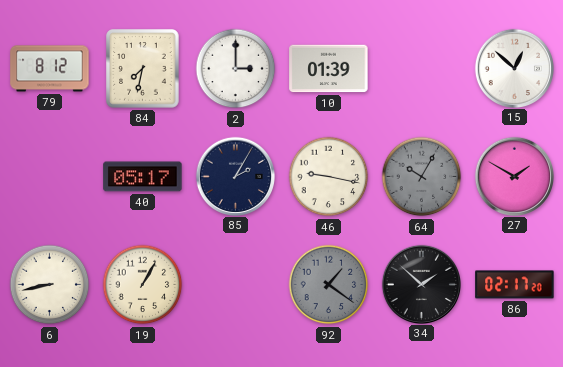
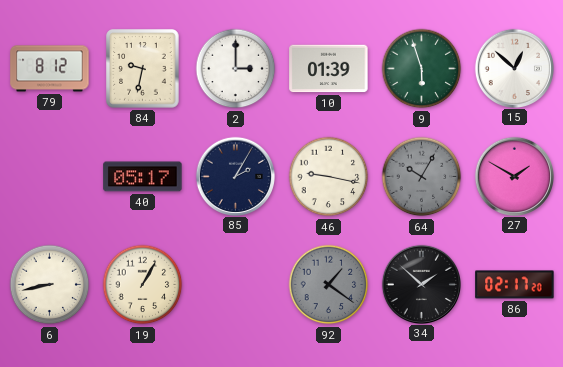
84: 7:32 -> 9:32 (143, 69)
9: none -> 5:57 (422, 69)
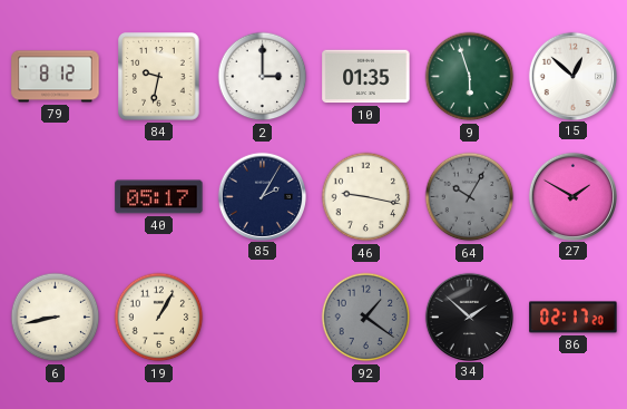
10: 01:39 -> 01:35 (366, 77)
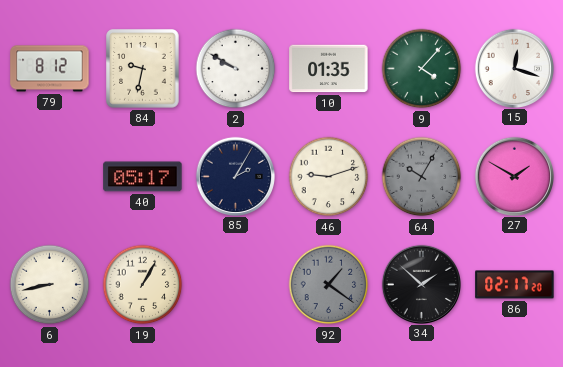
2: 3:00 -> 9:50 (236, 69)
9: 5:57 -> 4:07 (422, 69)
15: 12:52 -> 12:18 (514, 68)
46: 9:17 -> 9:12 (329, 177)
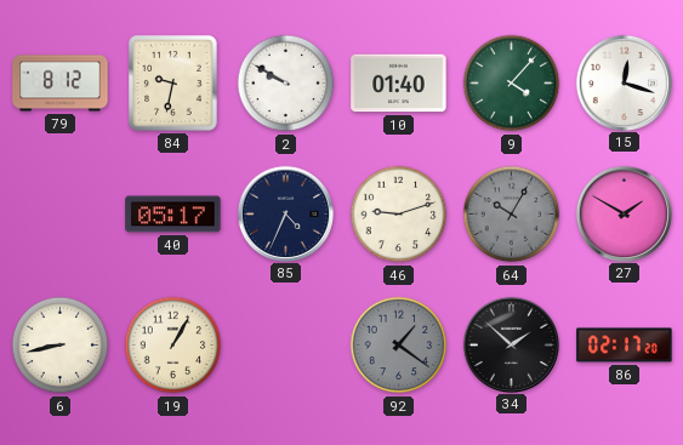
10: 01:35 -> 01:40 (399, 84)
85: 2:05 -> 4:34 (285, 213)
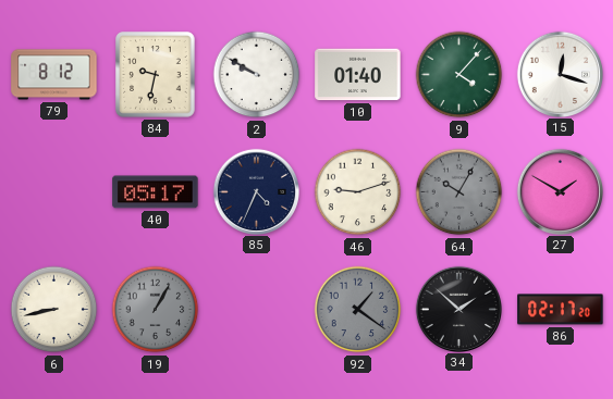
19 dial: cream -> grey (156, 310)
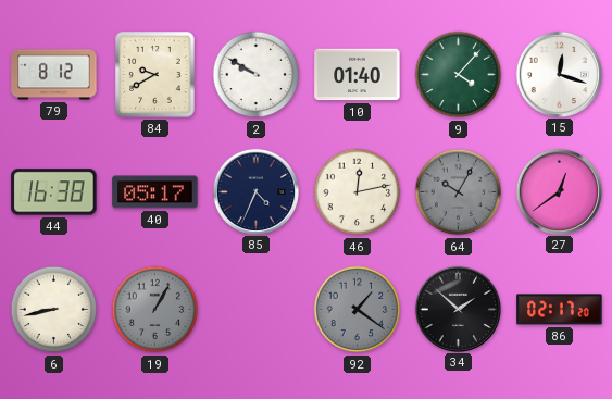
84: 9:32 -> 9:40 (155, 75)
44: none -> 16:38 (54, 192)
46: 9:12 -> 12:13 (358, 192)
27: 1:50 -> 12:39 (559, 191)
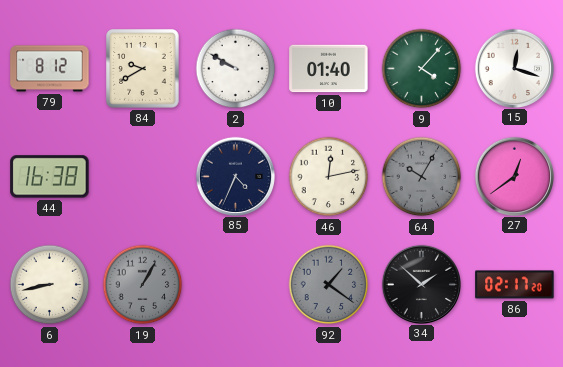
40: 05:17 -> none (155, 192)
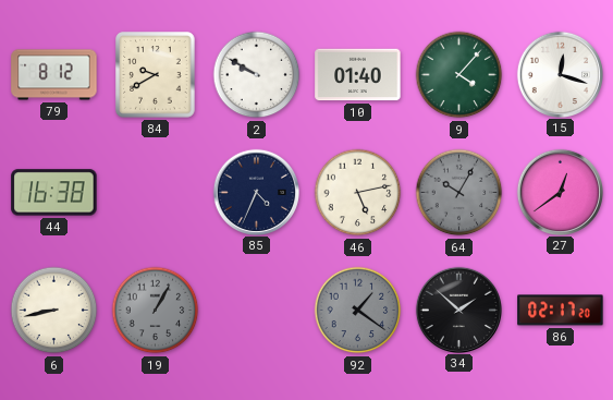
46: 12:13 -> 5:13 (358, 193)
